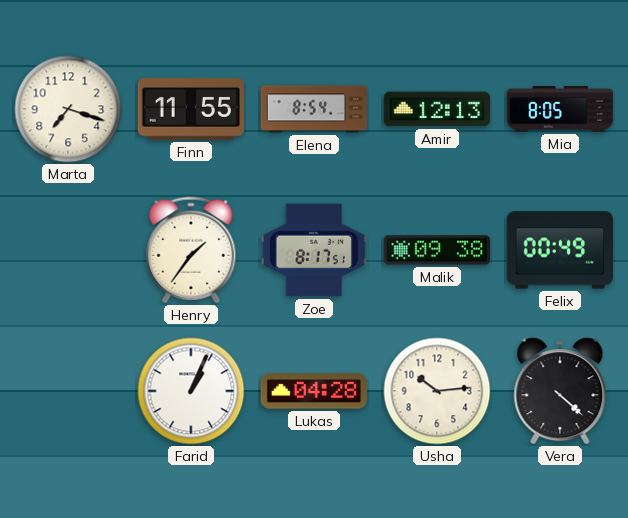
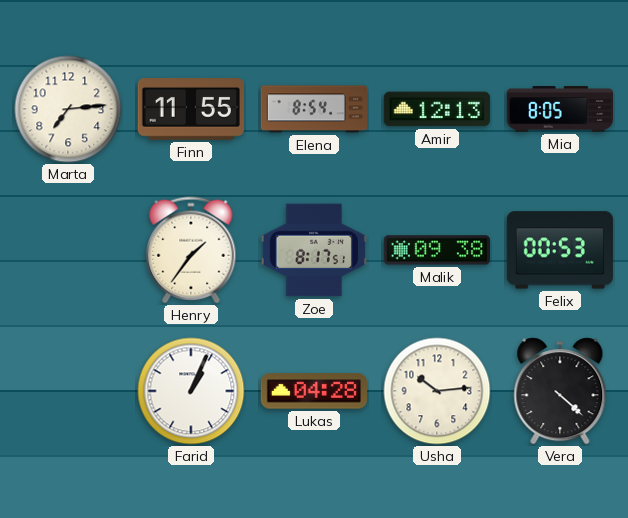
Marta: 7:18 -> 7:14 (68, 109)
Felix: 00:49 -> 00:53 (560, 250)
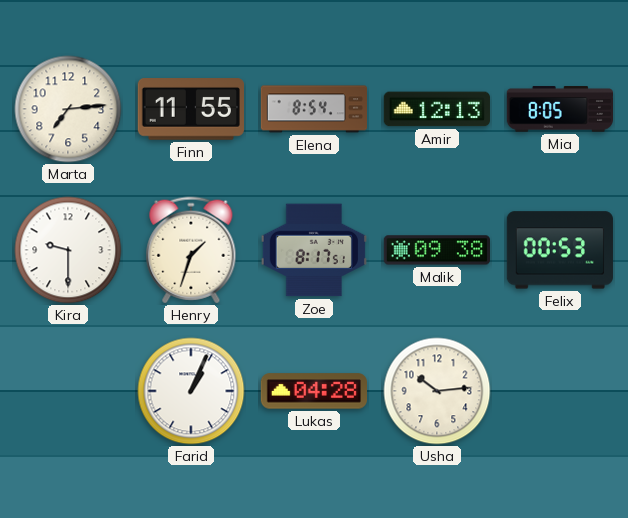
Kira: none -> 9:30 (68, 250)
Henry: 1:36 -> 1:33 (191, 250)
Vera: 4:22 -> none (560, 391)
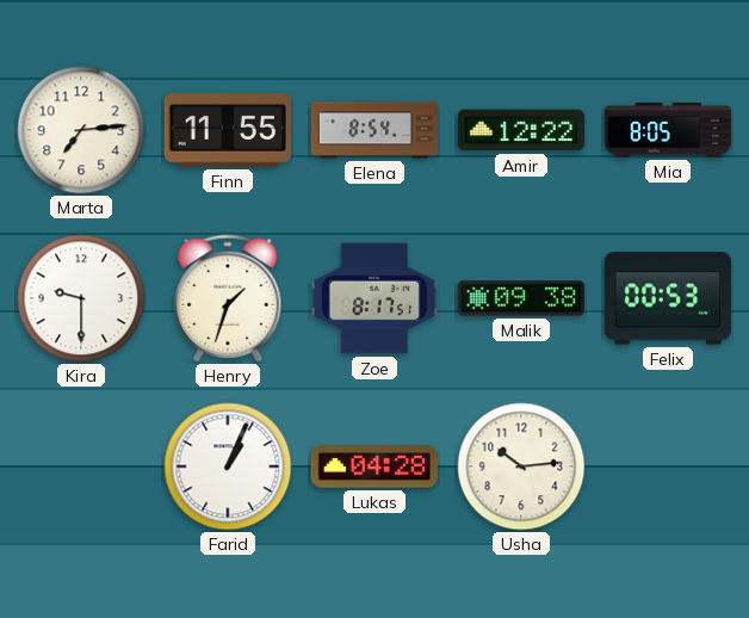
Amir: 12:13 -> 12:22 (521, 130)
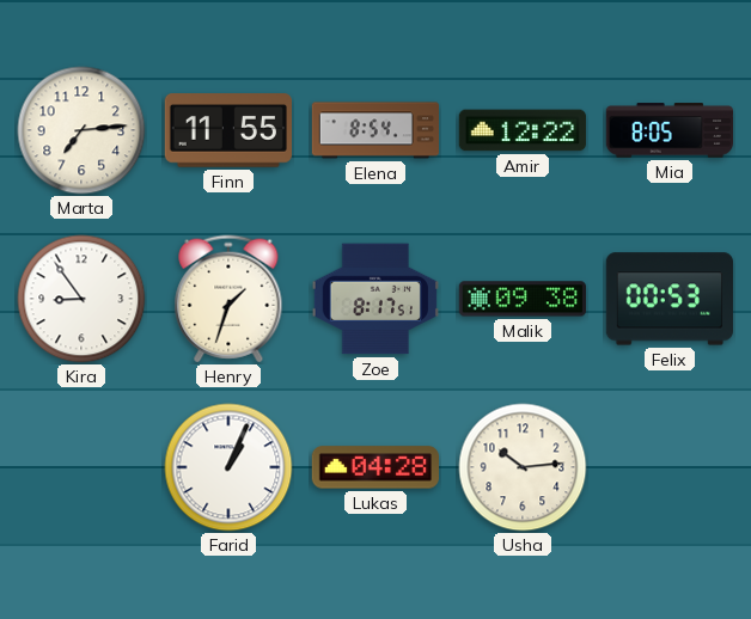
Kira: 9:30 -> 8:54 (81, 299)
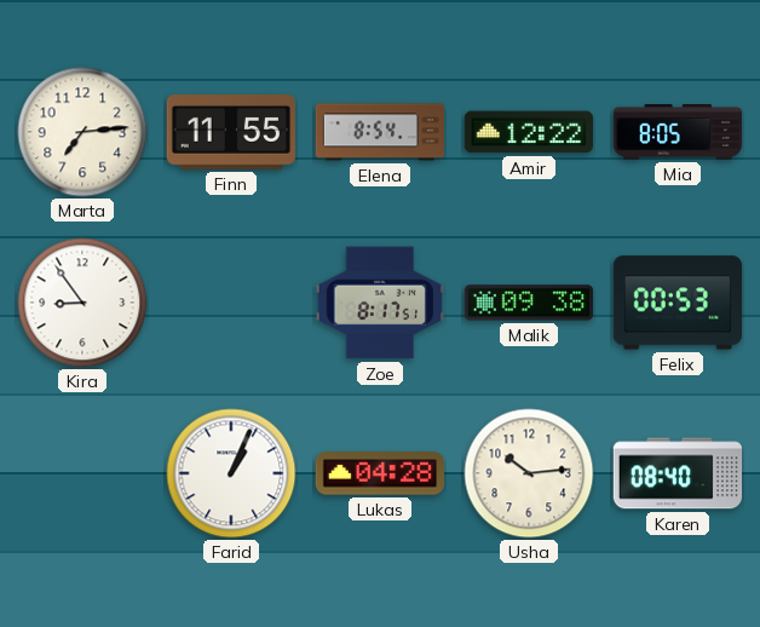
Henry: 1:33 -> none (228, 299)
Karen: none -> 08:40 (676, 473)
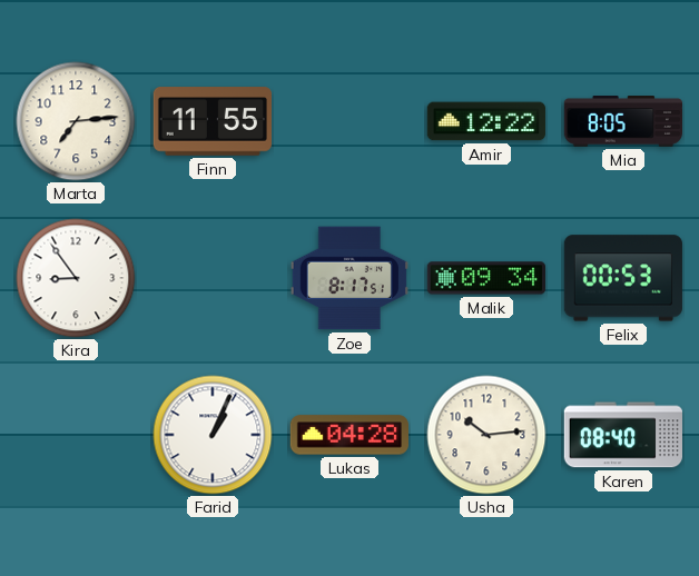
Elena: 8:54 -> none (380, 132)
Malik: 09:38 -> 09:34 (485, 278)
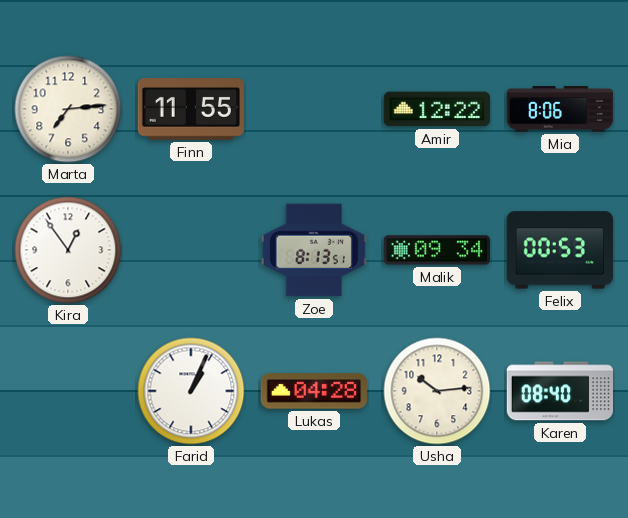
Mia: 8:05 -> 8:06 (559, 109)
Kira: 8:54 -> 12:54 (68, 250)
Zoe: 8:17 -> 8:13 (314, 250)
